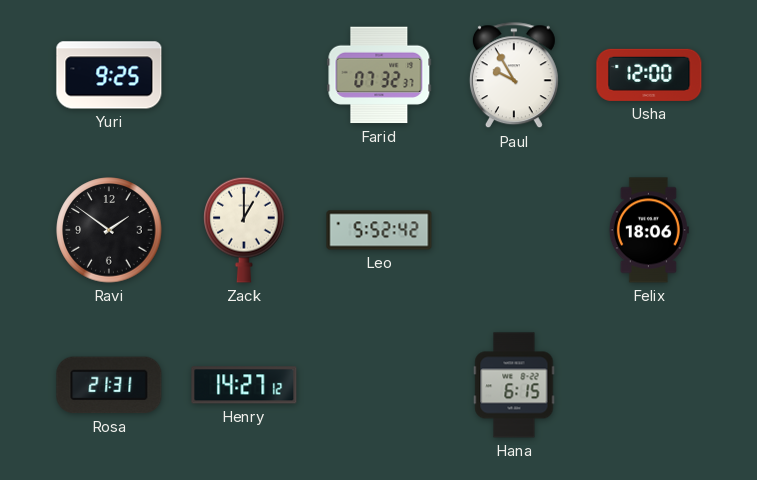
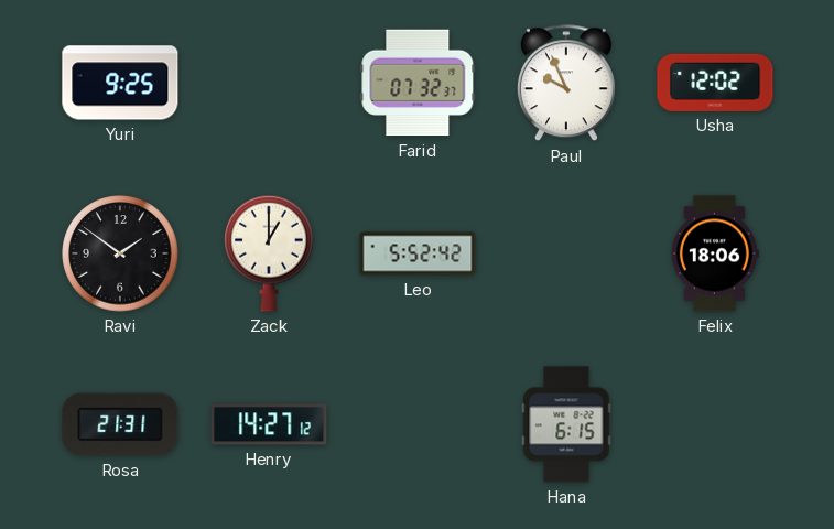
Paul: 9:55 -> 9:56 (566, 84)
Usha: 12:00 -> 12:02 (715, 83)
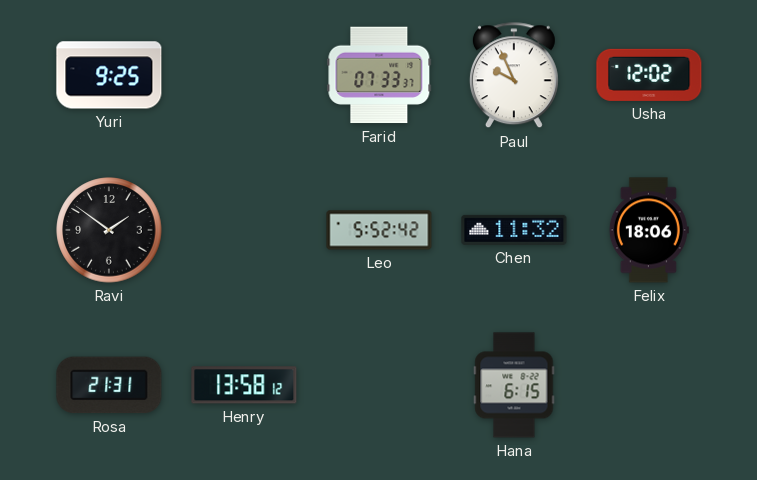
Farid: 07:32 -> 07:33 (379, 75)
Zack: 1:00 -> none (269, 253)
Chen: none -> 11:32 (514, 230)
Henry: 14:27 -> 13:58 (244, 385)
